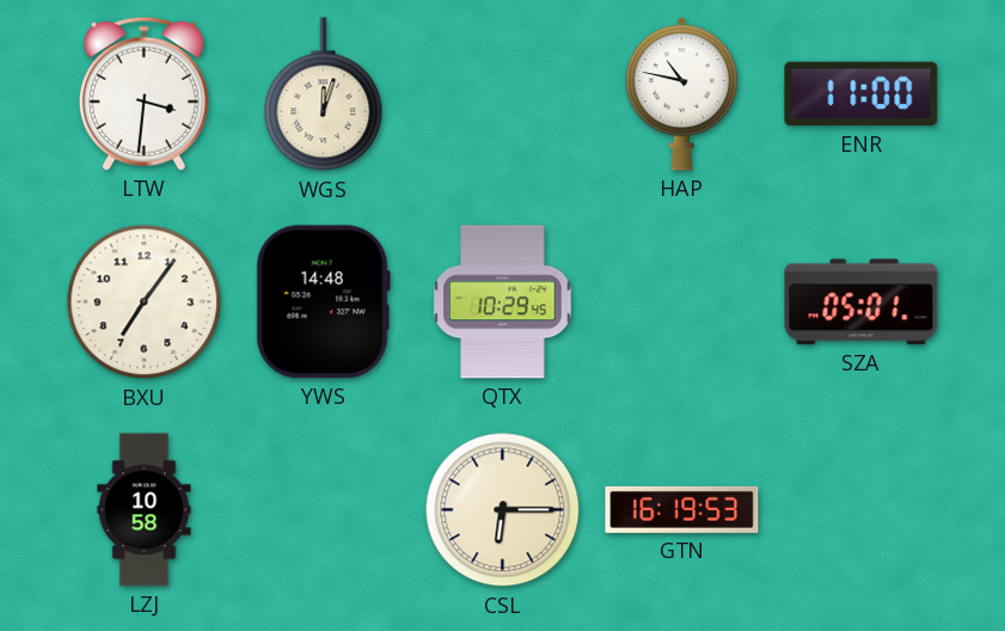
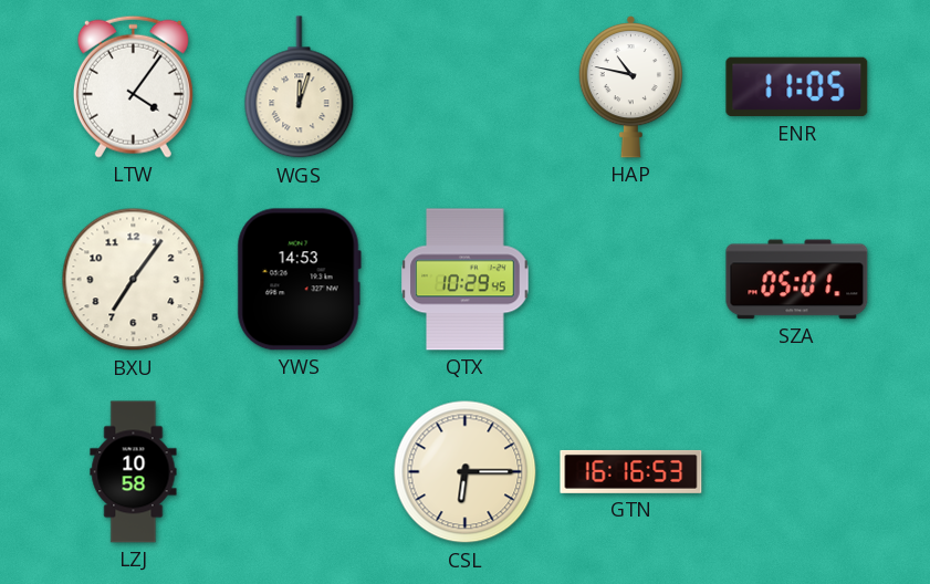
LTW: 3:31 -> 4:06 (133, 86)
ENR: 11:00 -> 11:05 (797, 87)
YWS: 14:48 -> 14:53 (299, 280)
GTN: 16:19 -> 16:16 (631, 471)
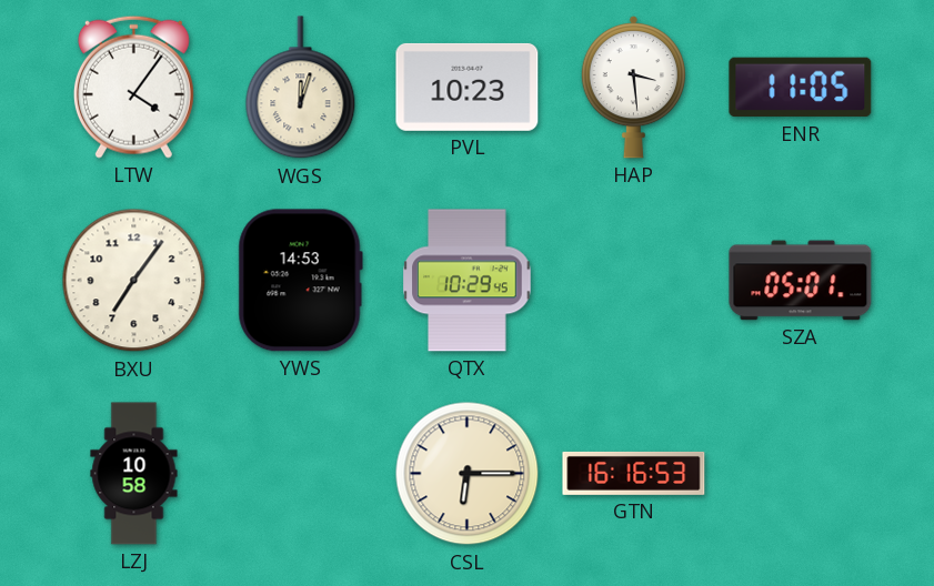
PVL: none -> 10:23 (468, 87)
HAP: 10:47 -> 3:29 (633, 87)
